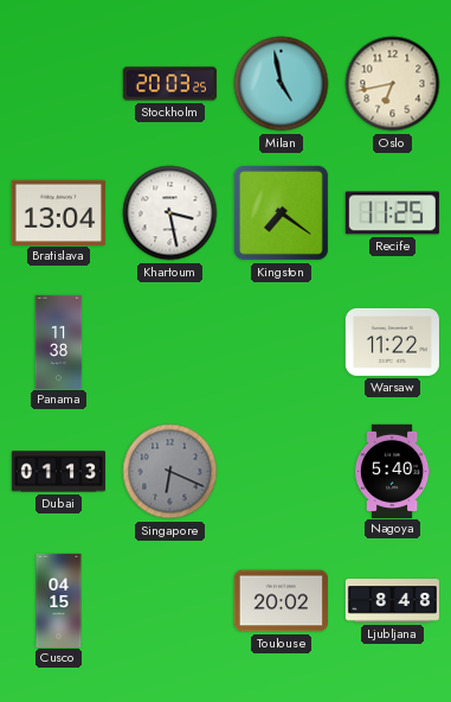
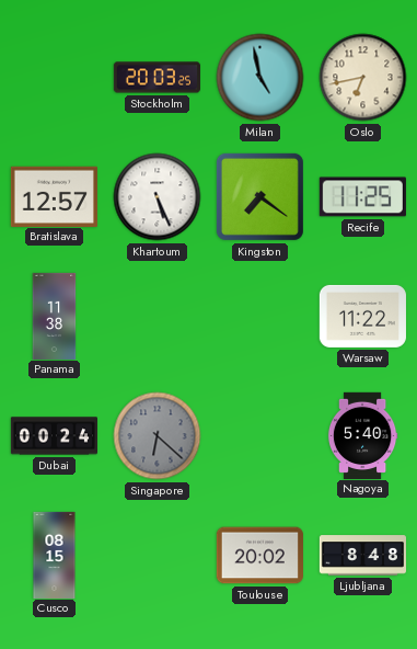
Bratislava: 13:04 -> 12:57 (54, 196)
Khartoum: 3:28 -> 5:26 (158, 197)
Dubai: 01:13 -> 00:24 (54, 436)
Singapore: 6:19 -> 6:22 (158, 436)
Cusco: 04:15 -> 08:15 (55, 555)
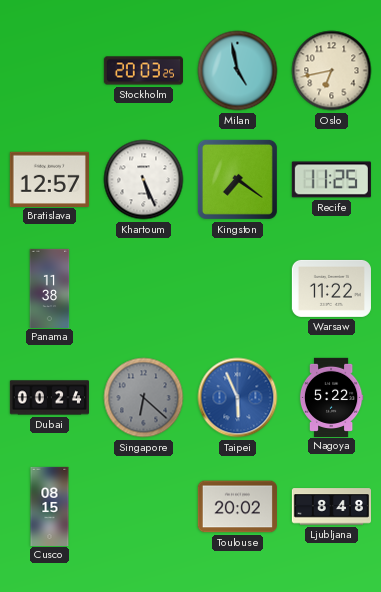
Taipei: none -> 5:56 (238, 398)
Nagoya: 5:40 -> 5:22 (331, 397)
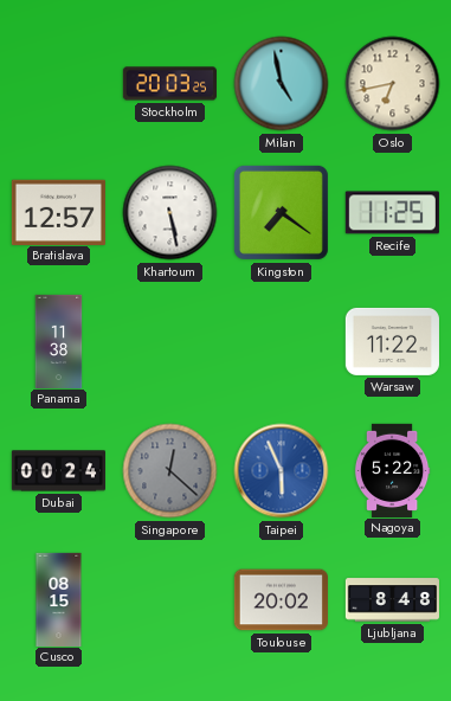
Khartoum: 5:26 -> 5:28 (170, 213)
Singapore: 6:22 -> 12:22 (170, 471)
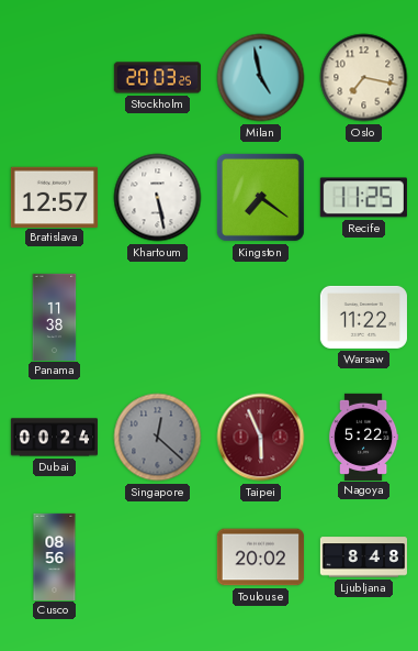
Oslo: 6:43 -> 7:17 (364, 78)
Taipei dial: blue -> burgundy (261, 438)
Cusco: 08:15 -> 08:56 (55, 556)
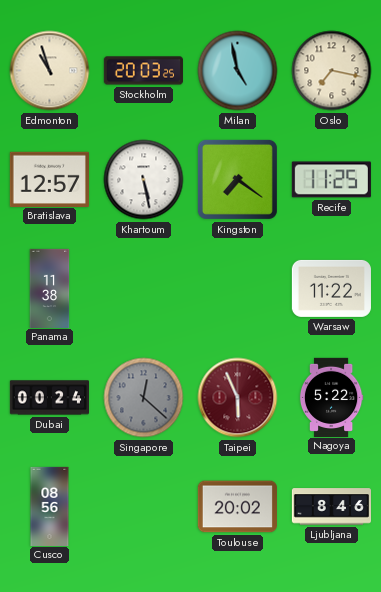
Edmonton: none -> 10:57 (50, 71)
Ljubljana: 8:48 -> 8:46 (331, 507)
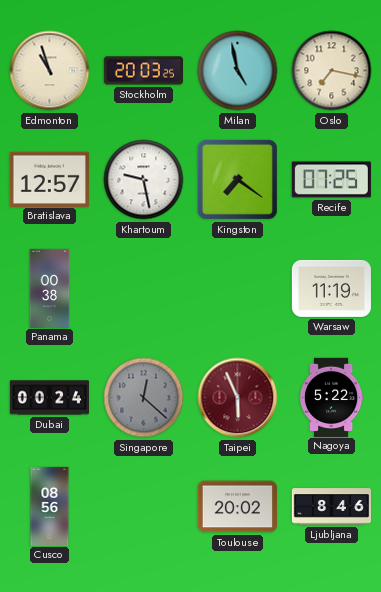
Khartoum: 5:28 -> 9:28 (144, 180)
Recife: 11:25 -> 07:25 (331, 180)
Panama: 11:38 -> 00:38 (50, 288)
Warsaw: 11:22 -> 11:19 (331, 288)
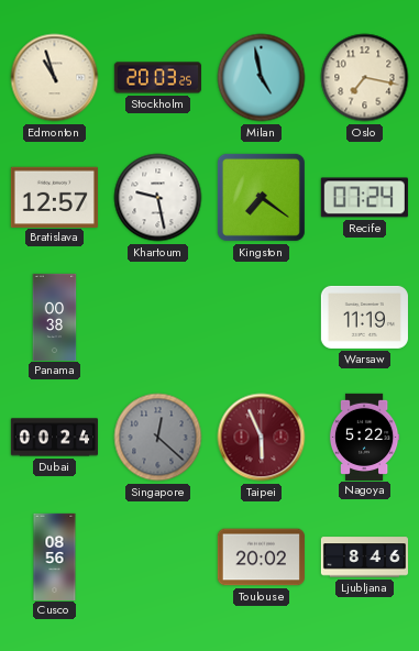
Recife: 07:25 -> 07:24 (364, 198)
